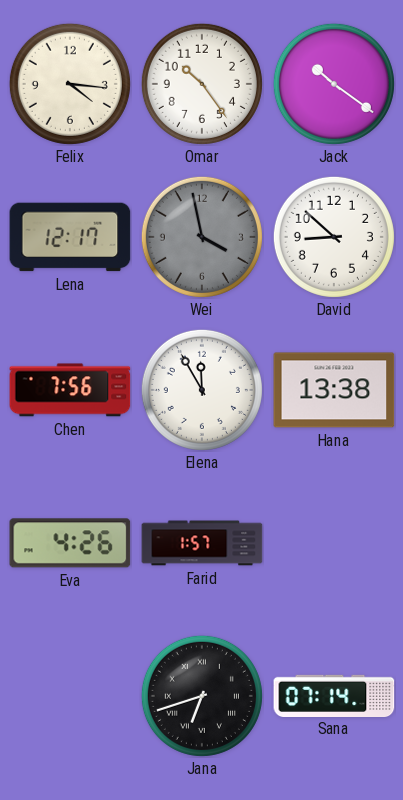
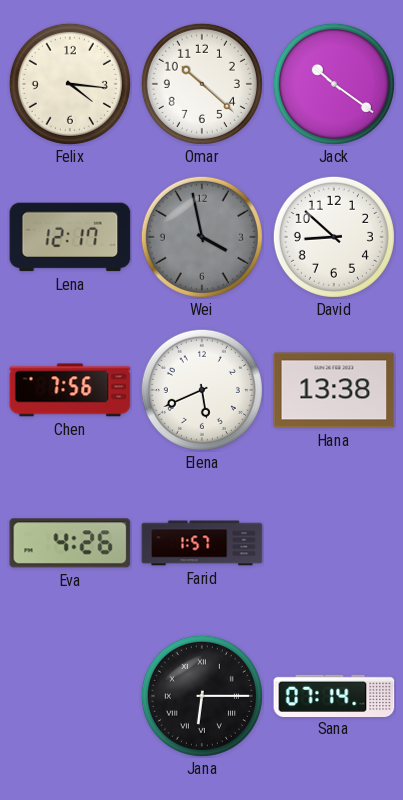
Omar: 10:24 -> 10:22 (202, 84)
Elena: 11:55 -> 5:41 (202, 390)
Jana: 6:42 -> 6:15 (202, 696)
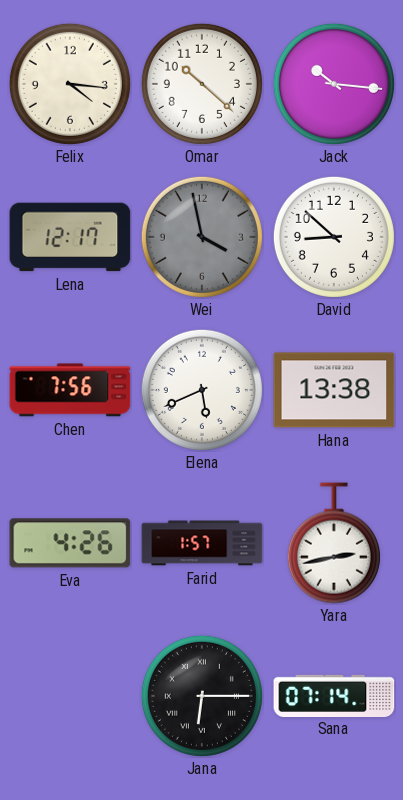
Jack: 10:21 -> 10:16 (334, 84)
Yara: none -> 2:43 (334, 543)
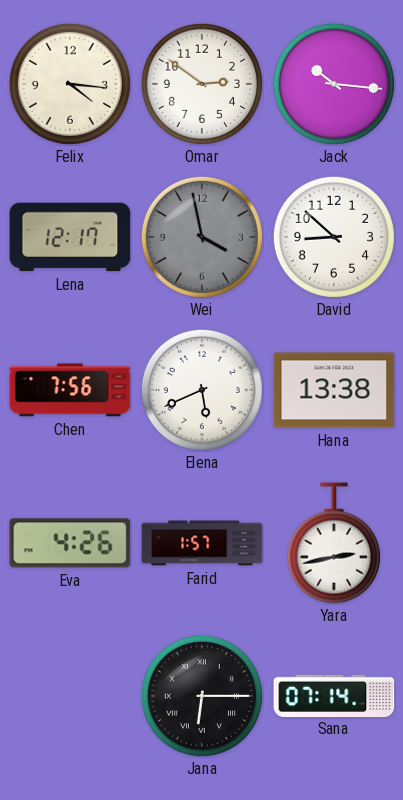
Omar: 10:22 -> 2:51 (202, 84)
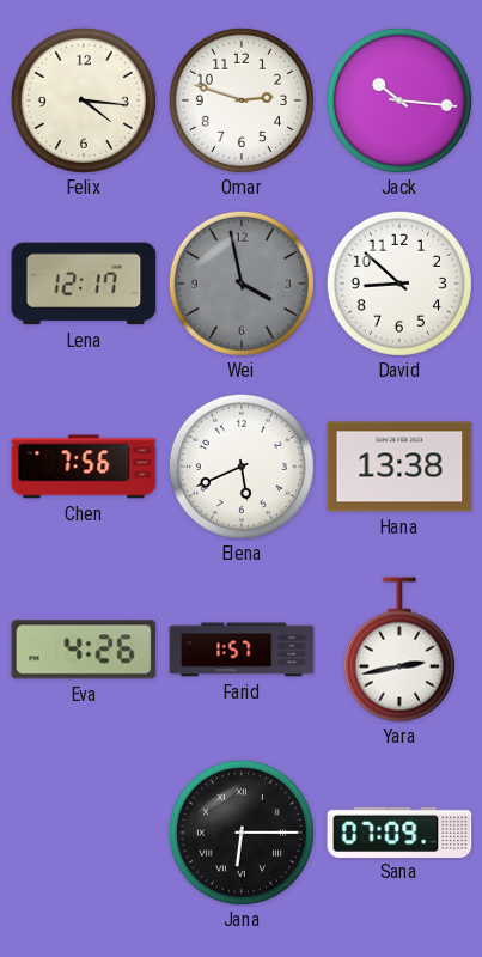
Omar: 2:51 -> 2:48 (242, 100)
Sana: 07:14 -> 07:09 (399, 831)
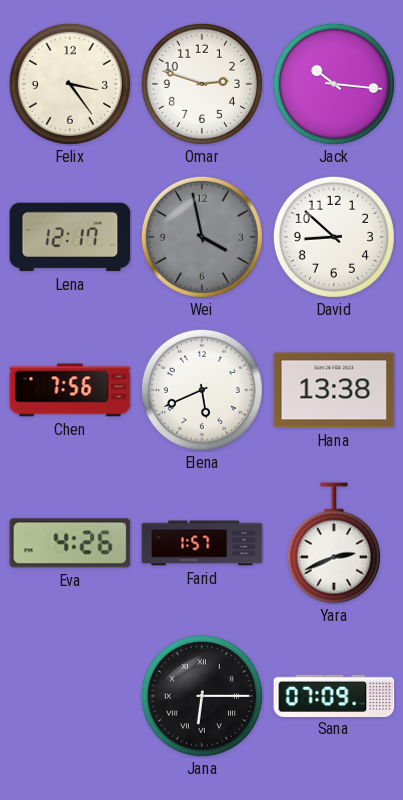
Felix: 4:16 -> 3:24 (70, 84)
Yara: 2:43 -> 2:41 (334, 543)
